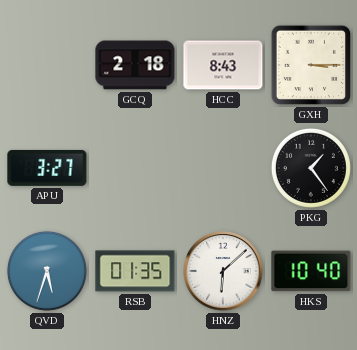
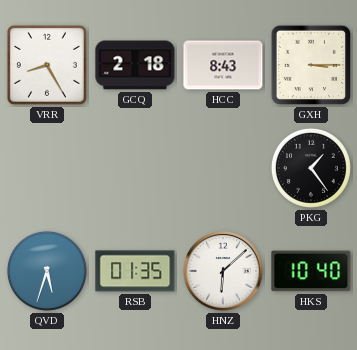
VRR: none -> 8:25 (47, 65)
APU: 3:27 -> none (47, 168)
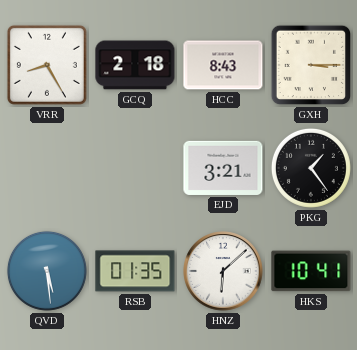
EJD: none -> 3:21 (223, 168)
QVD: 5:33 -> 5:29 (47, 271)
HKS: 10:40 -> 10:41 (311, 271)
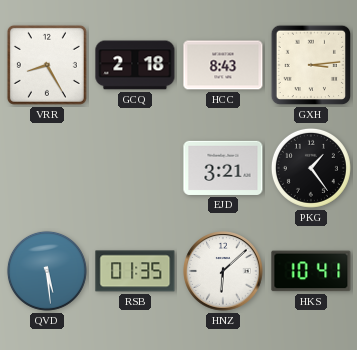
GXH: 3:15 -> 3:14 (311, 65)
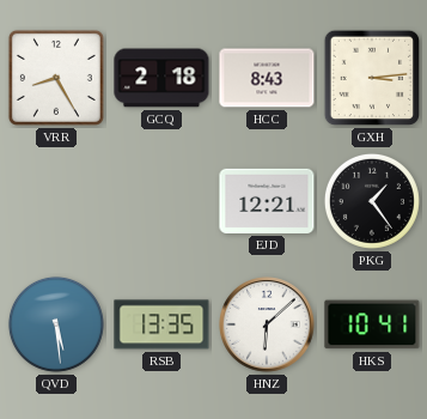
EJD: 3:21 -> 12:21 (267, 201)
RSB: 01:35 -> 13:35 (161, 324)
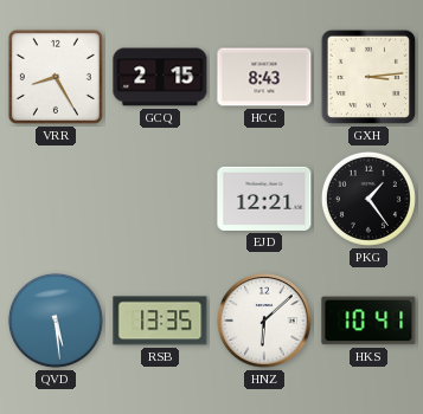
GCQ: 2:18 -> 2:15 (160, 77)
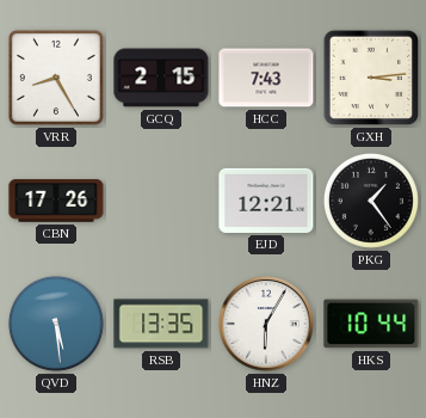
HCC: 8:43 -> 7:43 (266, 78)
CBN: none -> 17:26 (56, 201)
HNZ: 6:08 -> 6:05 (266, 324)
HKS: 10:41 -> 10:44 (371, 324)
